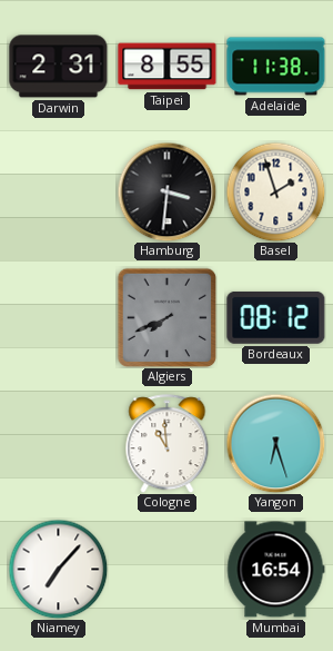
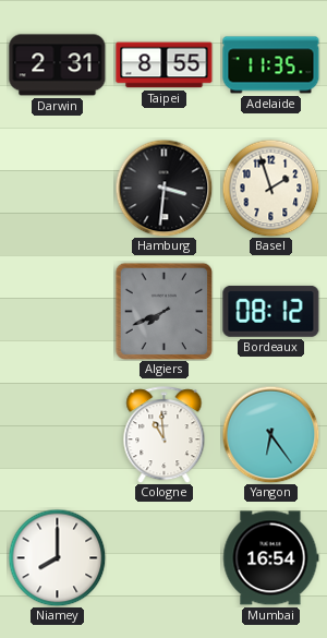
Adelaide: 11:38 -> 11:35 (271, 65)
Yangon: 6:27 -> 6:24 (270, 434)
Niamey: 7:07 -> 8:00 (57, 557)
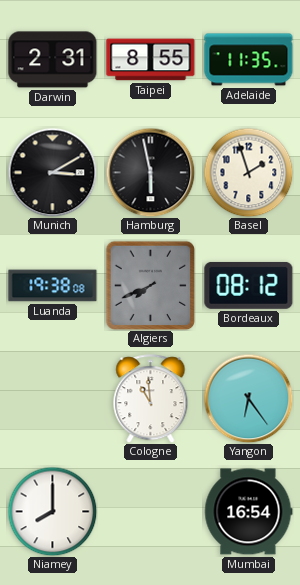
Munich: none -> 3:10 (52, 172)
Hamburg: 3:31 -> 5:58 (150, 172)
Luanda: none -> 19:38 (53, 286)
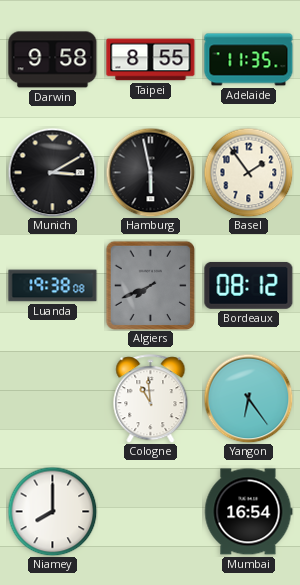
Darwin: 2:31 -> 9:58 (53, 60)
Basel: 1:57 -> 1:54 (248, 172)
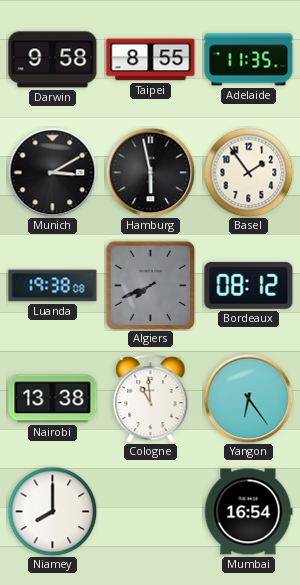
Nairobi: none -> 13:38 (53, 399)
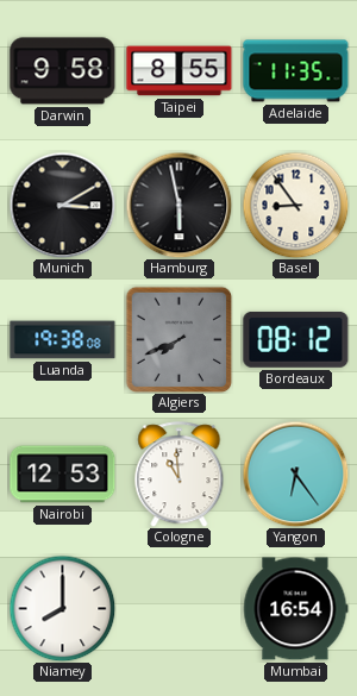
Basel: 1:54 -> 8:54 (295, 205)
Nairobi: 13:38 -> 12:53 (63, 475)
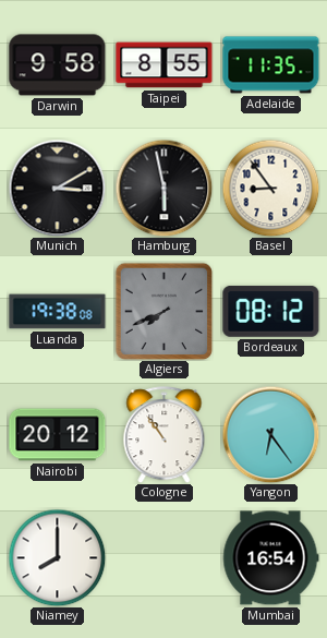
Nairobi: 12:53 -> 20:12 (58, 435)
Cologne: 10:59 -> 10:54 (165, 435)
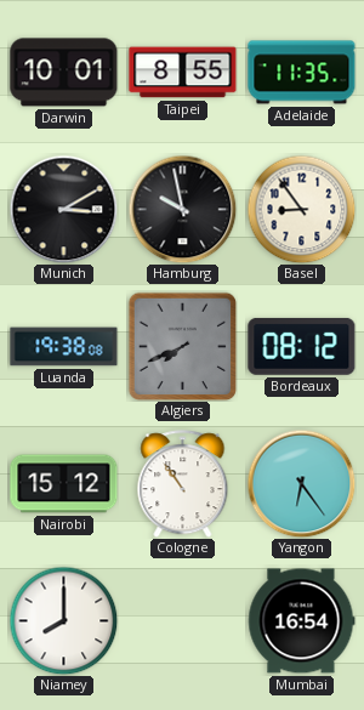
Darwin: 9:58 -> 10:01 (64, 73)
Hamburg: 5:58 -> 9:58 (182, 209)
Nairobi: 20:12 -> 15:12 (64, 484)
